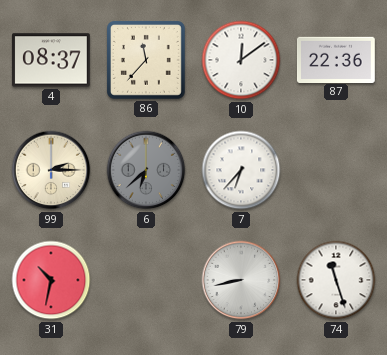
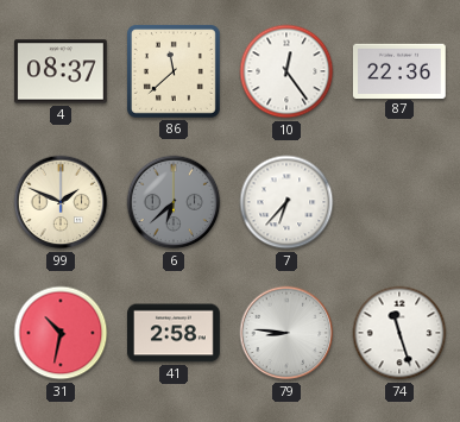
86: 11:37 -> 11:38 (174, 71)
10: 12:09 -> 12:24 (286, 71)
99: 2:15 -> 1:49 (61, 202)
41: none -> 2:58 (175, 333)
79: 8:43 -> 8:46 (286, 333)
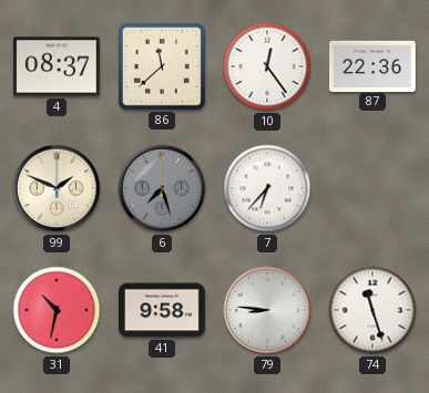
6: 6:38 -> 7:27 (162, 188)
41: 2:58 -> 9:58 (163, 310)
